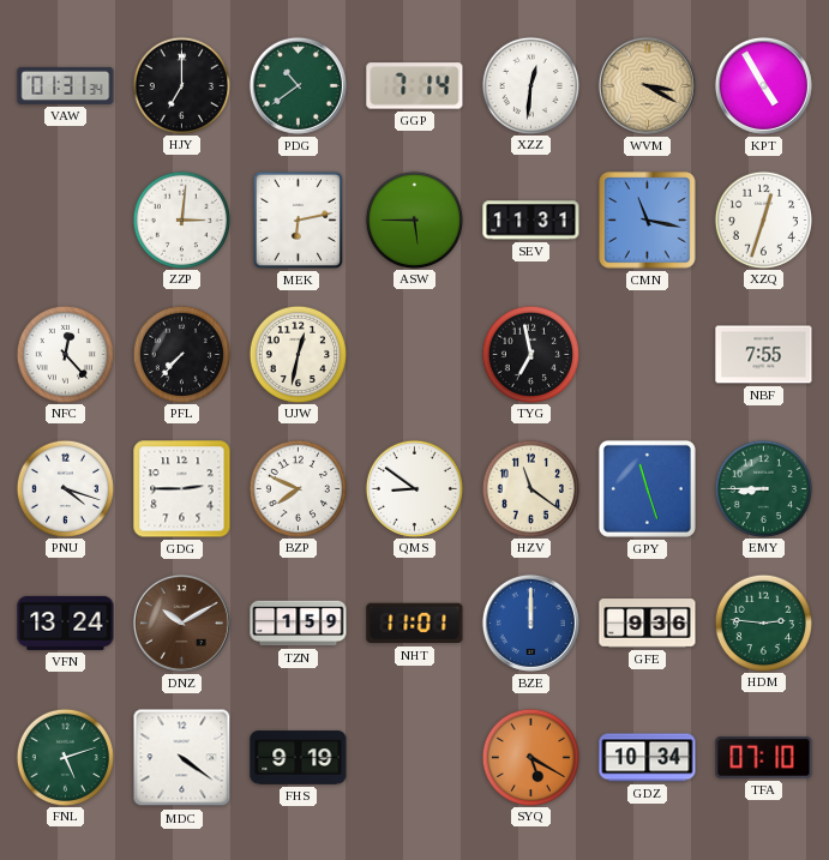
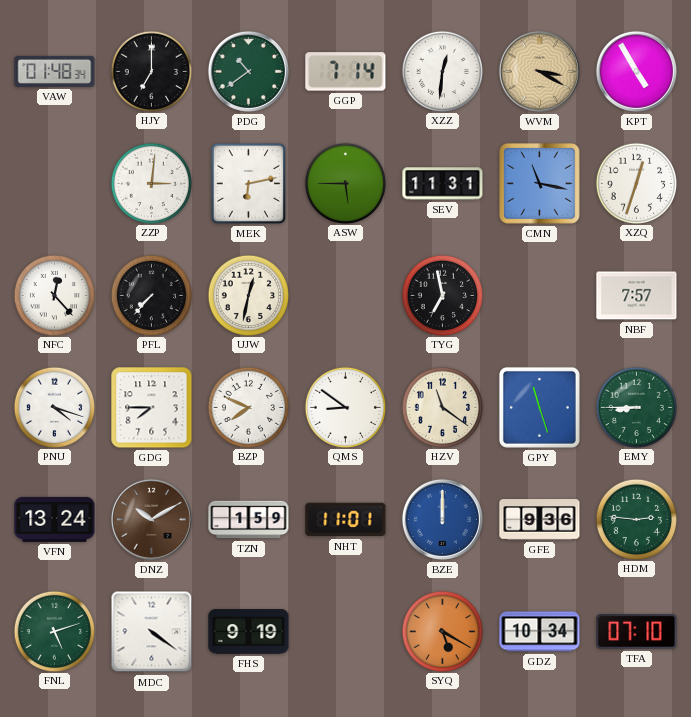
VAW: 01:31 -> 01:48 (55, 71)
NBF: 7:55 -> 7:57 (637, 296)
GDG: 2:45 -> 7:45 (152, 408)
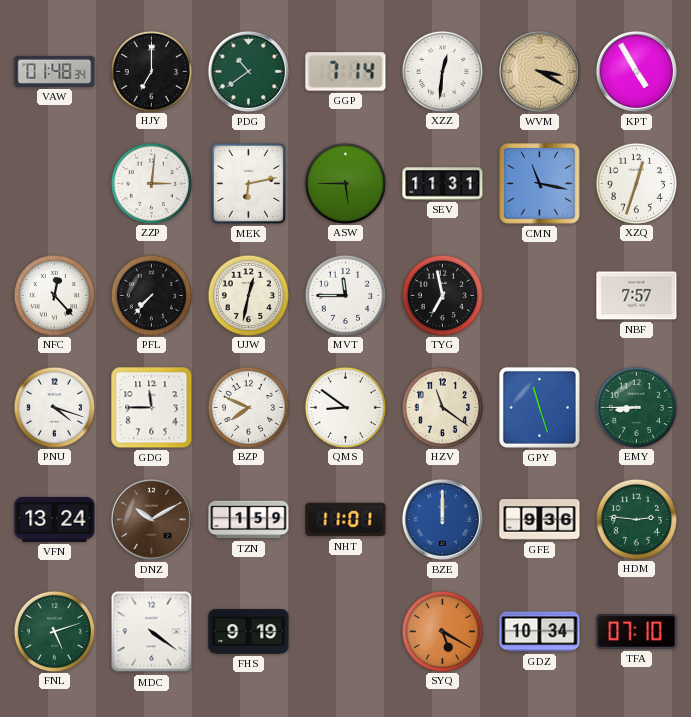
MVT: none -> 11:45 (345, 295)
GDG: 7:45 -> 11:45 (152, 408)
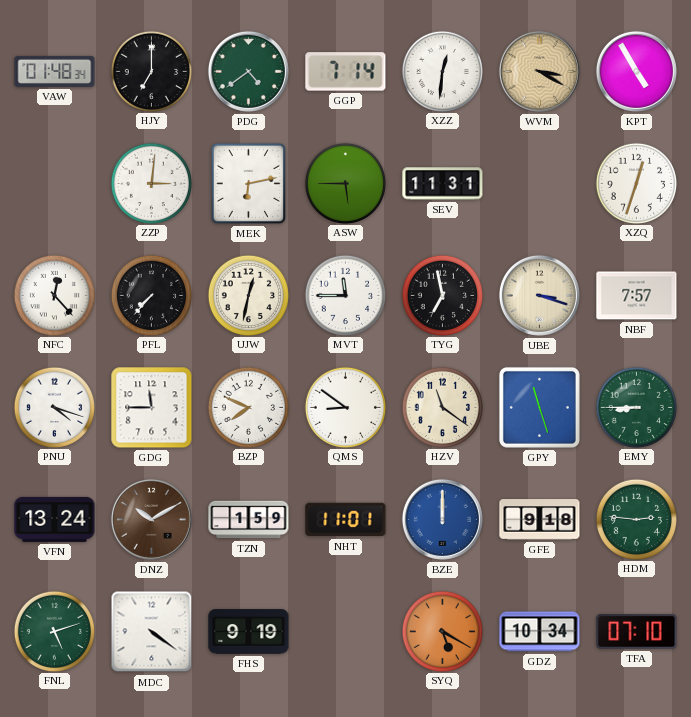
PDG: 10:39 -> 4:39 (248, 71)
CMN: 11:17 -> none (540, 184)
UBE: none -> 3:18 (539, 295)
GFE: 9:36 -> 9:18 (540, 520)
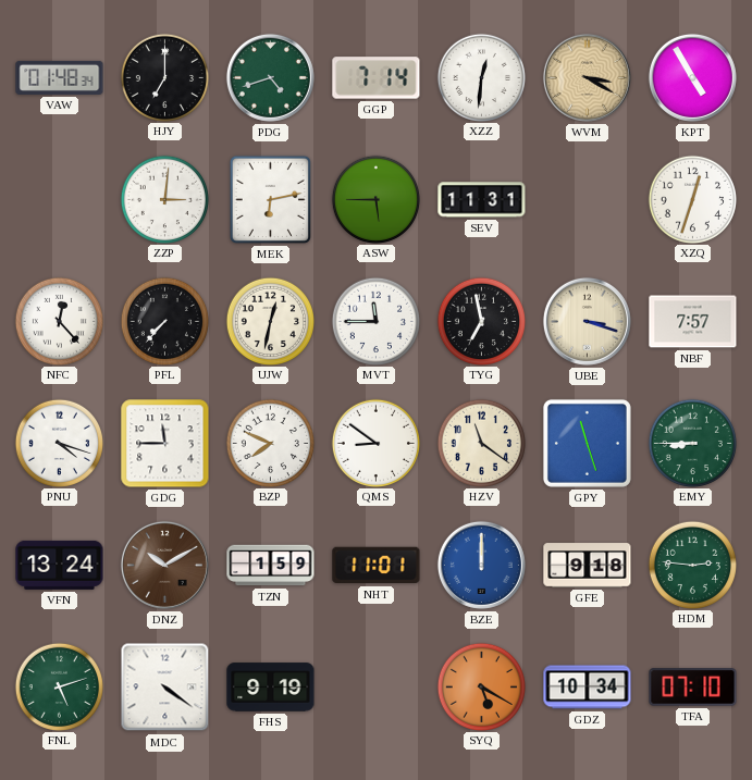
PDG: 4:39 -> 4:42 (270, 77)
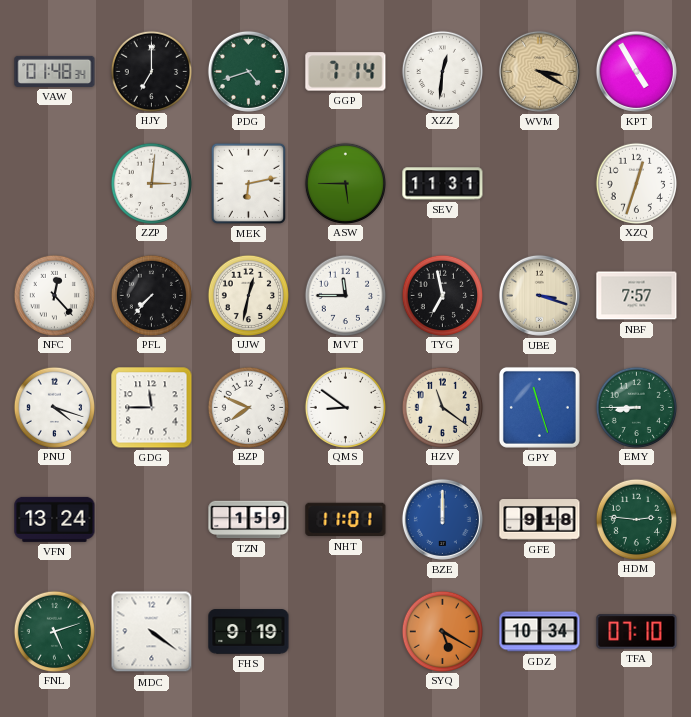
DNZ: 10:10 -> none (164, 565)
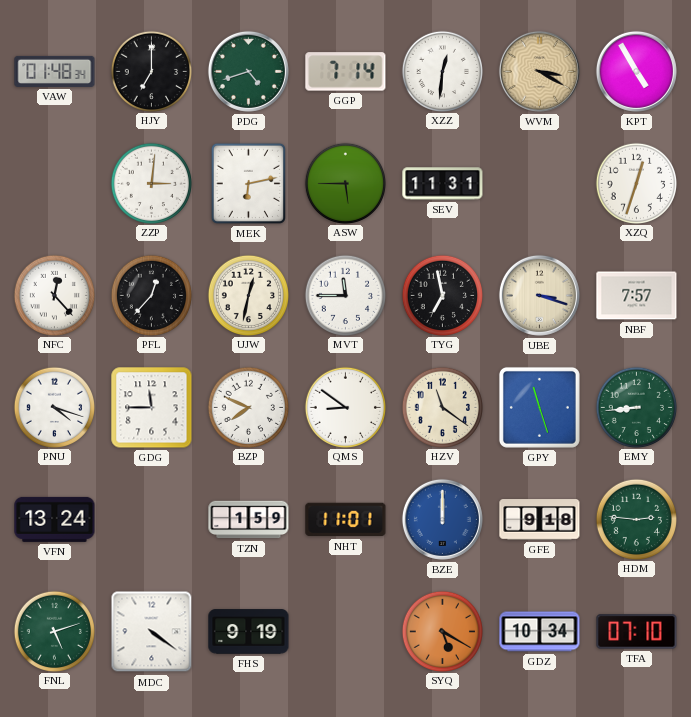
PFL: 7:37 -> 12:37 (151, 295)
EMY: 8:45 -> 8:44 (636, 407)
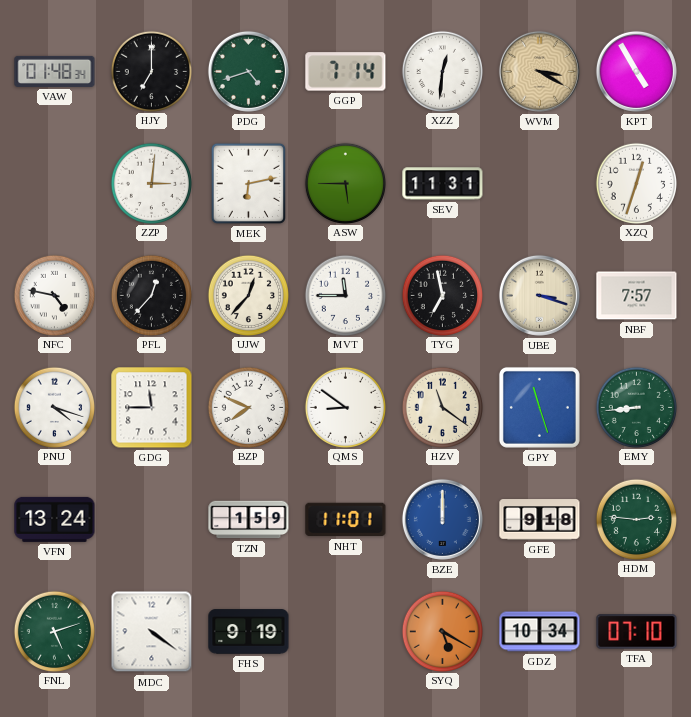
NFC: 12:23 -> 4:47 (54, 295)
UJW: 12:32 -> 12:37 (248, 295)
